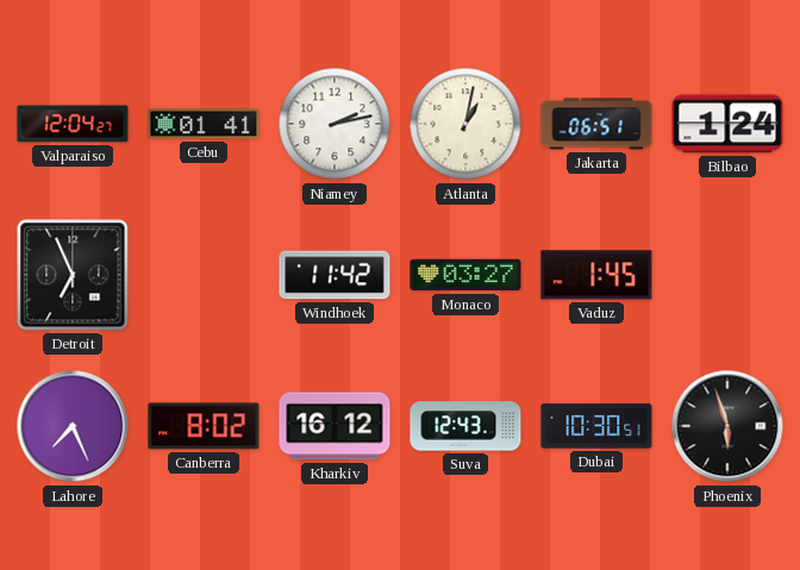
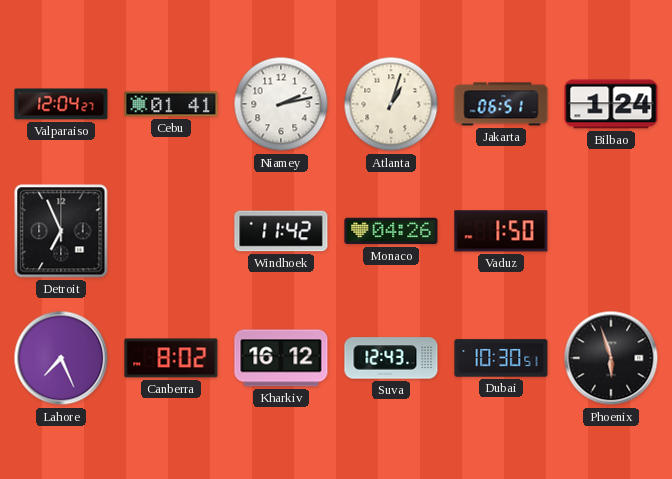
Atlanta: 1:02 -> 1:03 (391, 104)
Monaco: 03:27 -> 04:26 (391, 231)
Vaduz: 1:45 -> 1:50 (501, 231)
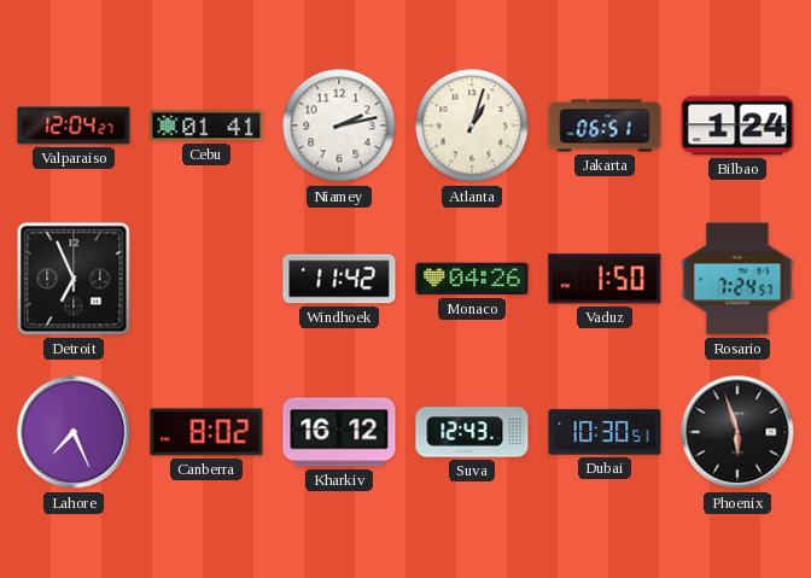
Rosario: none -> 7:24 (737, 279)
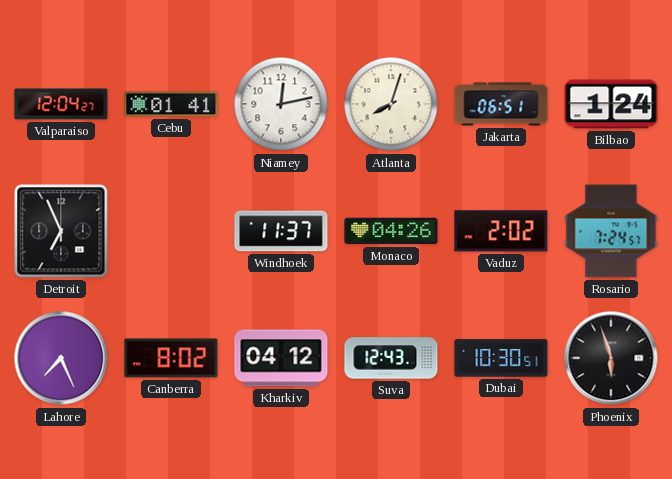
Niamey: 2:13 -> 12:13 (281, 104)
Atlanta: 1:03 -> 8:03 (391, 104)
Windhoek: 11:42 -> 11:37 (281, 231)
Vaduz: 1:50 -> 2:02 (501, 231)
Kharkiv: 16:12 -> 04:12 (281, 358)
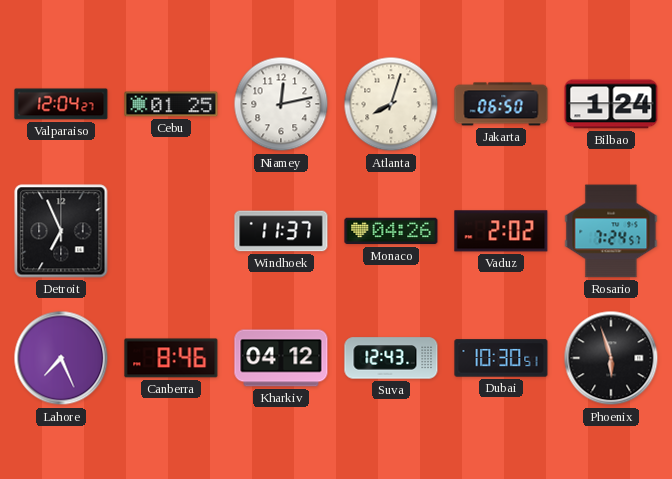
Cebu: 01:41 -> 01:25 (171, 104)
Jakarta: 06:51 -> 06:50 (501, 104)
Canberra: 8:02 -> 8:46 (171, 358)
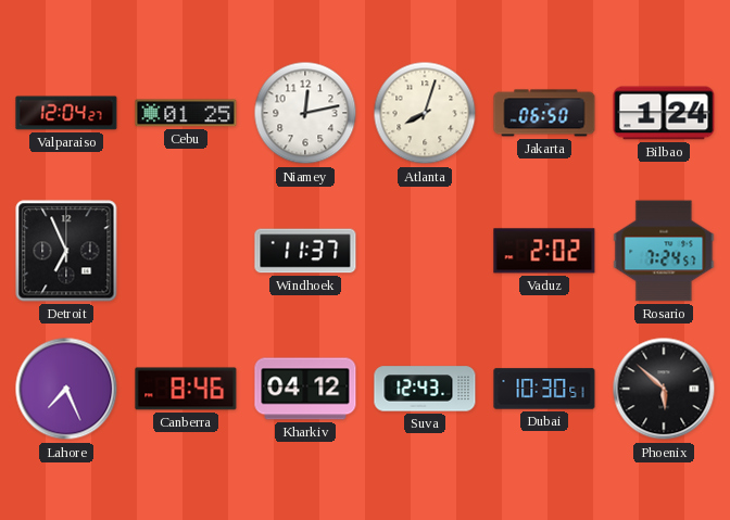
Monaco: 04:26 -> none (391, 231)
Phoenix: 5:57 -> 5:52 (664, 389)
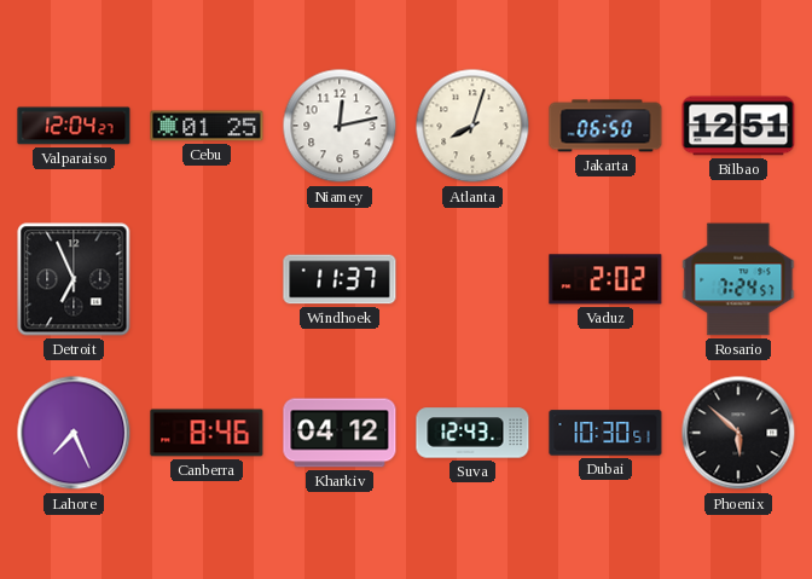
Bilbao: 1:24 -> 12:51 (738, 126)
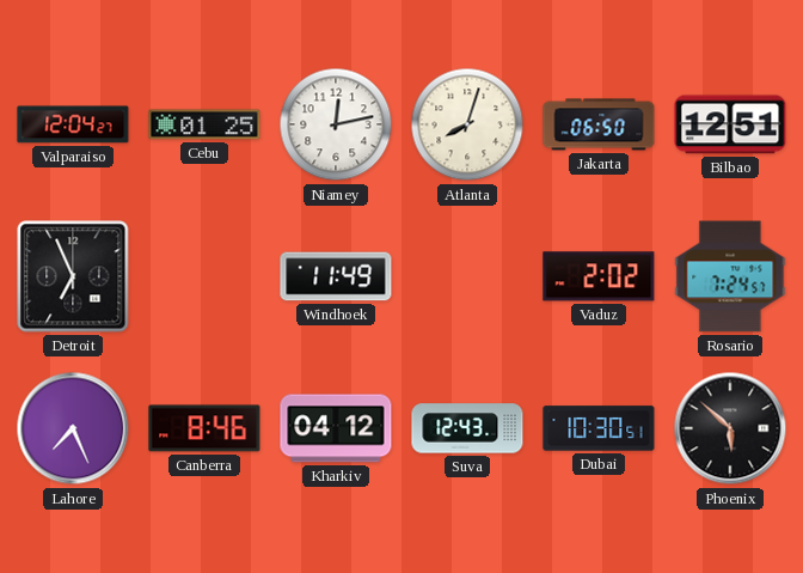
Windhoek: 11:37 -> 11:49 (336, 276)
